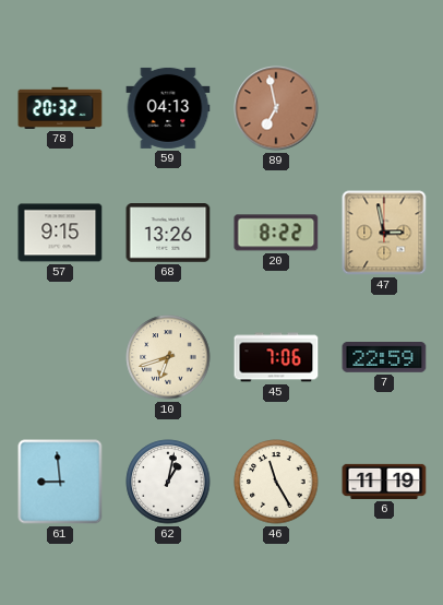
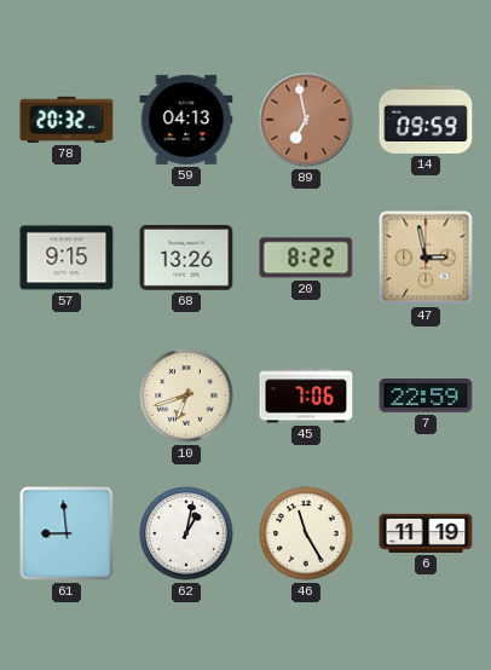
14: none -> 09:59 (426, 120)
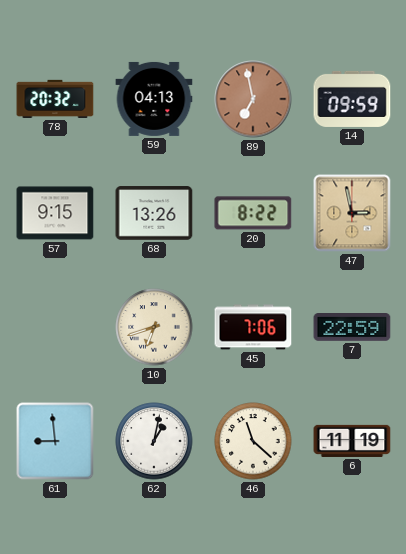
46: 11:25 -> 11:22 (253, 441)
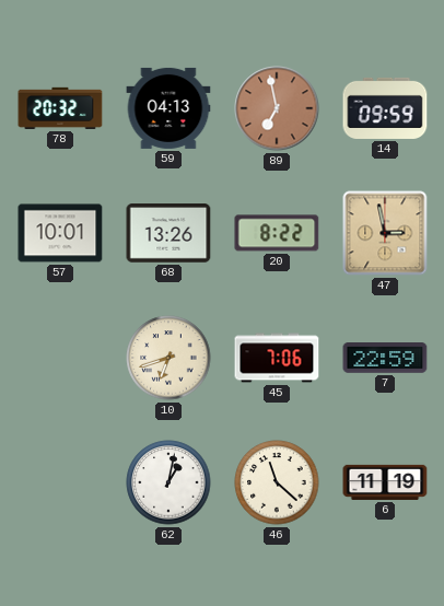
57: 9:15 -> 10:01 (60, 233)
61: 8:59 -> none (55, 441)
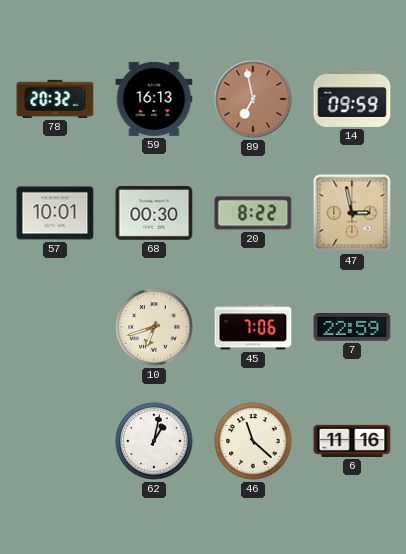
59: 04:13 -> 16:13 (154, 99)
68: 13:26 -> 00:30 (154, 213)
6: 11:19 -> 11:16 (352, 441)
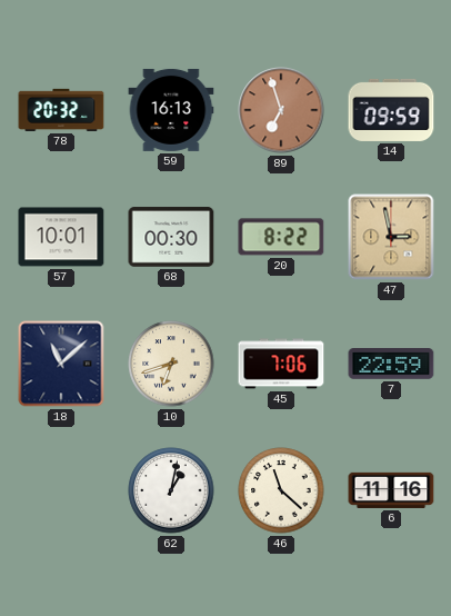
89: 6:58 -> 6:57 (281, 110)
18: none -> 11:08 (61, 364)
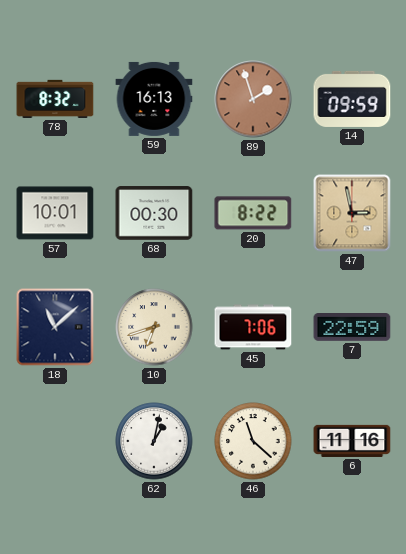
78: 20:32 -> 8:32 (55, 99)
89: 6:57 -> 1:57 (253, 99)
